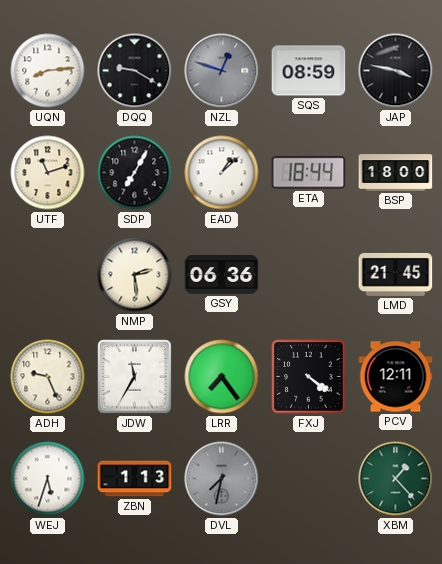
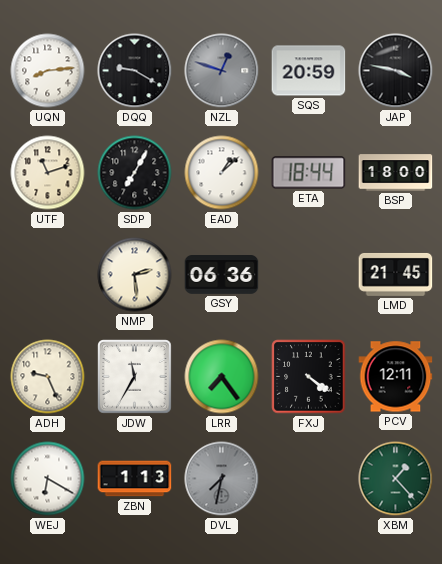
SQS: 08:59 -> 20:59 (309, 71)
WEJ: 5:33 -> 6:20 (48, 479)
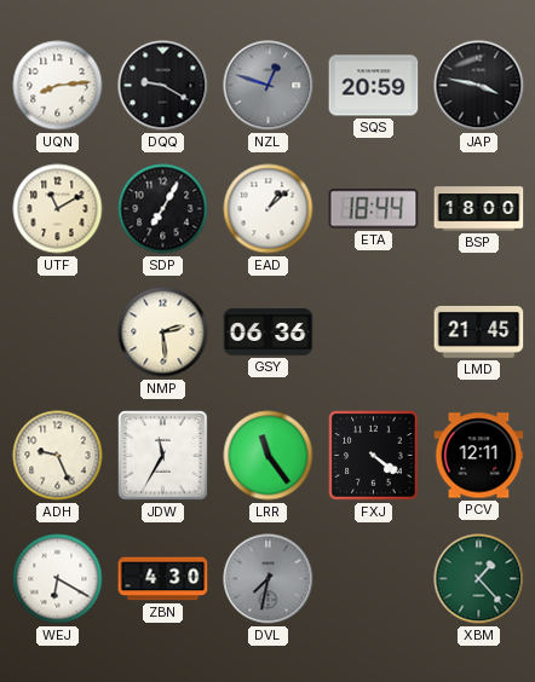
UTF: 11:12 -> 11:10 (58, 209)
LRR: 7:24 -> 11:24 (269, 456)
ZBN: 1:13 -> 4:30 (163, 579)
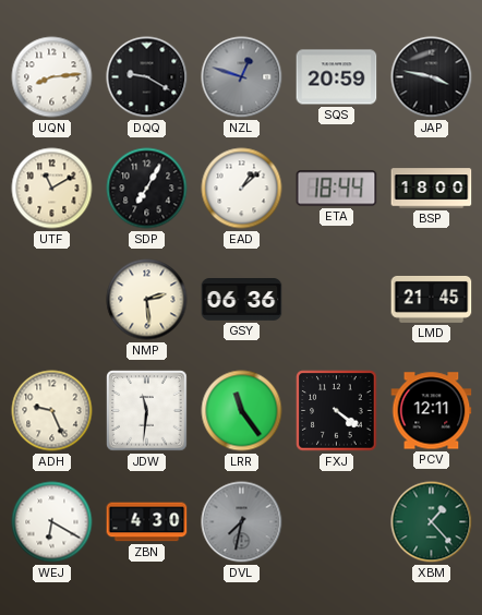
JDW: 11:35 -> 11:31 (147, 411)
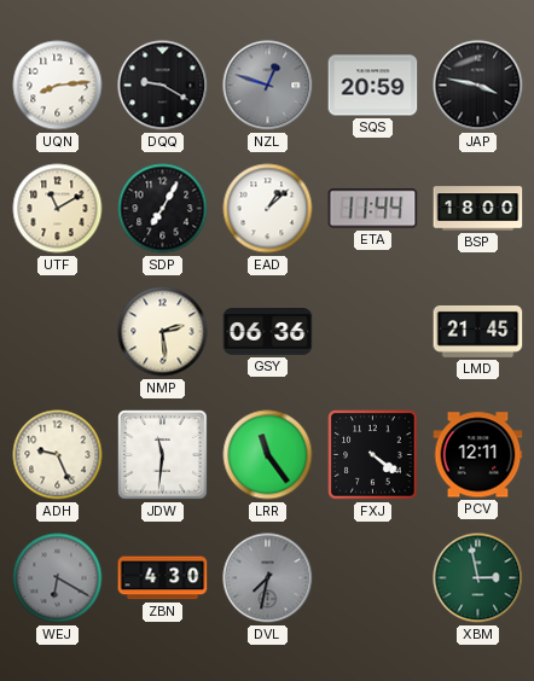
ETA: 18:44 -> 11:44 (373, 209)
WEJ dial: white -> grey (58, 578)
XBM: 1:23 -> 2:58 (478, 578)
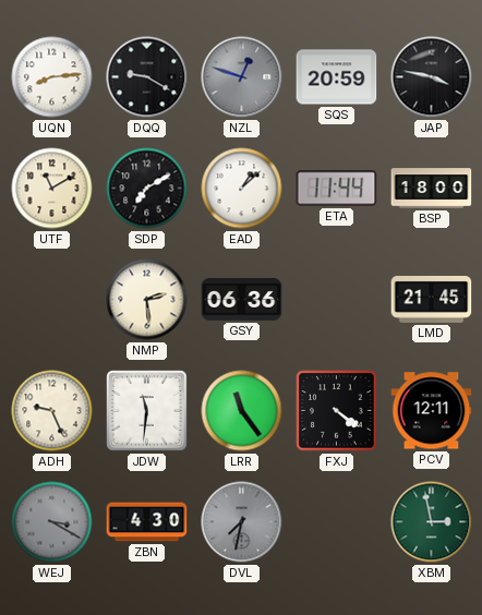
SDP: 7:05 -> 7:10 (147, 189)
WEJ: 6:20 -> 3:20 (52, 522)
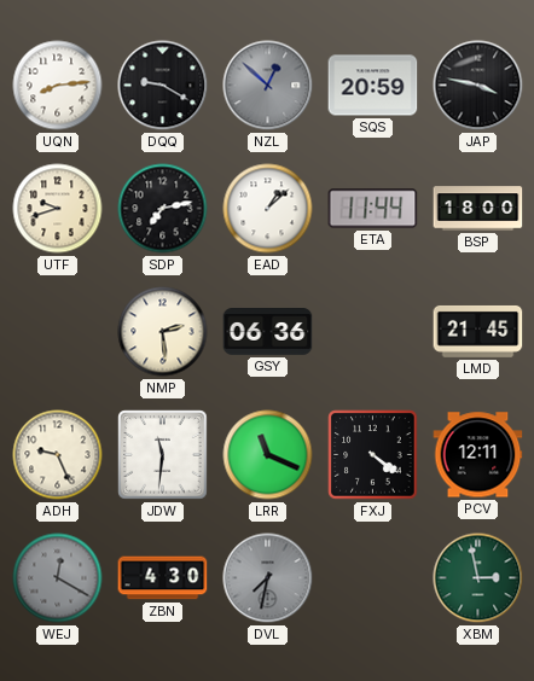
NZL: 12:48 -> 12:52 (268, 86)
UTF: 11:10 -> 9:42 (58, 209)
SDP: 7:10 -> 7:13 (163, 209)
LRR: 11:24 -> 11:19 (268, 455)
WEJ: 3:20 -> 12:20 (58, 578)
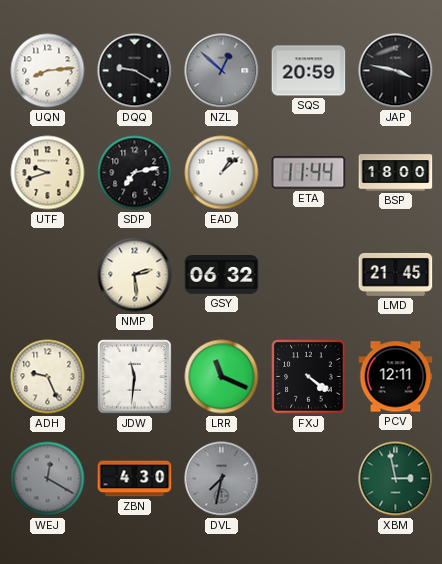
GSY: 06:36 -> 06:32 (222, 275)
